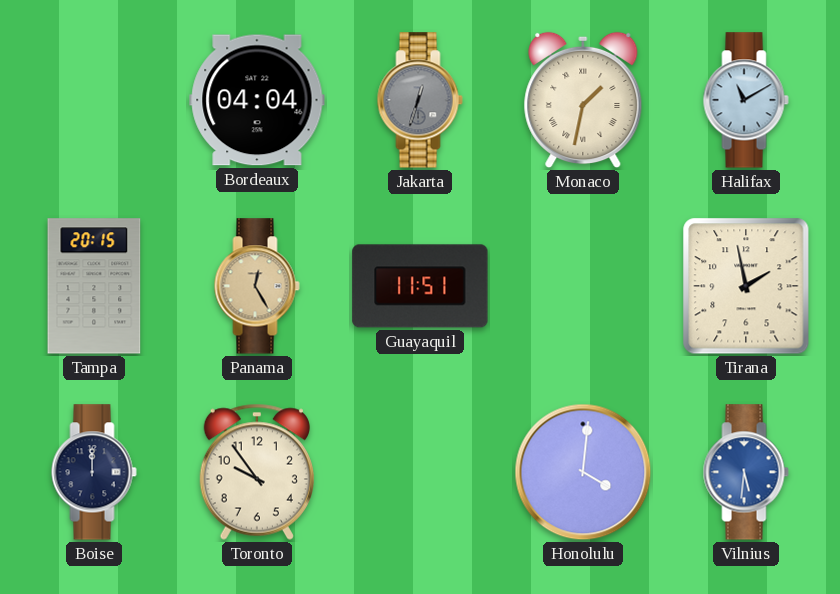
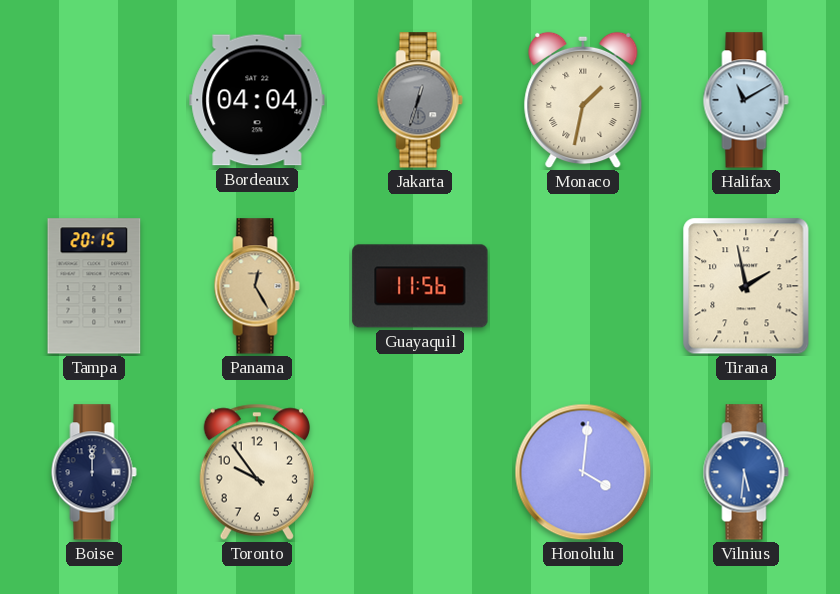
Guayaquil: 11:51 -> 11:56 (420, 286)
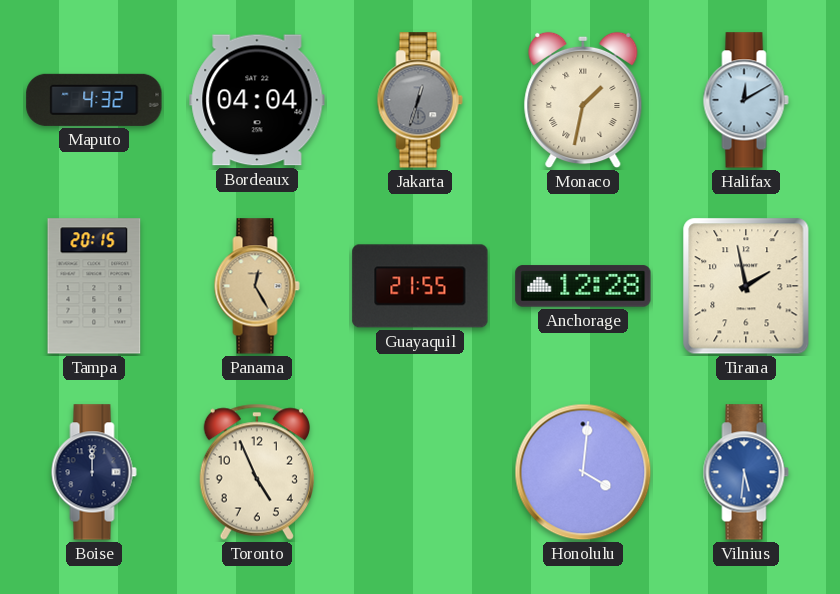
Maputo: none -> 4:32 (94, 100)
Halifax: 11:10 -> 12:10 (746, 100)
Guayaquil: 11:56 -> 21:55 (420, 286)
Anchorage: none -> 12:28 (583, 286)
Toronto: 9:54 -> 4:56 (257, 472)
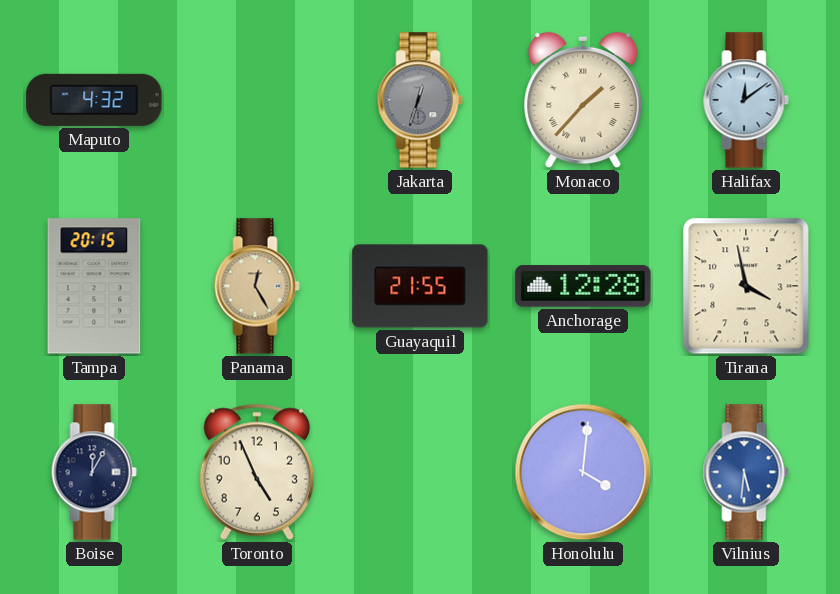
Bordeaux: 04:04 -> none (257, 100)
Monaco: 1:32 -> 1:37 (583, 100)
Halifax: 12:10 -> 12:09 (746, 100)
Tirana: 1:58 -> 3:58 (746, 286)
Boise: 12:00 -> 12:05 (94, 472)
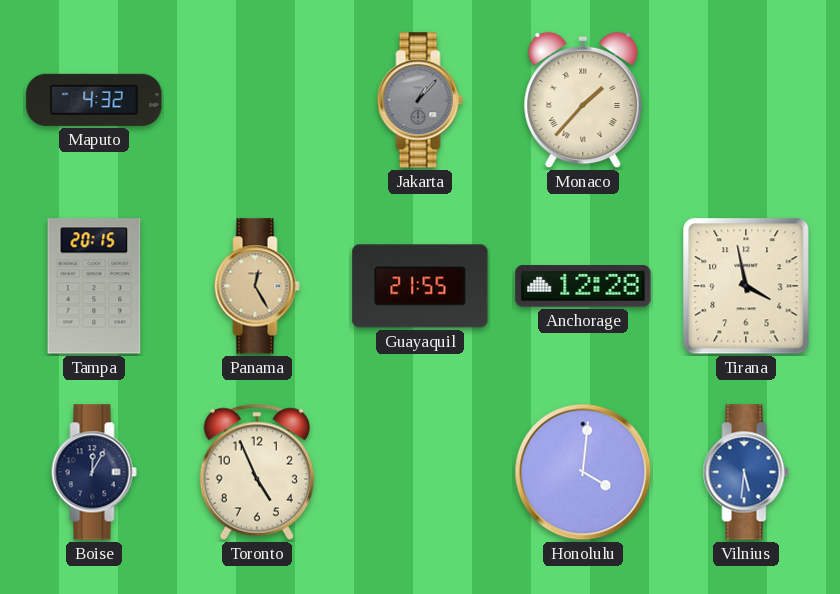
Jakarta: 12:33 -> 1:07 (420, 100)
Halifax: 12:09 -> none (746, 100)
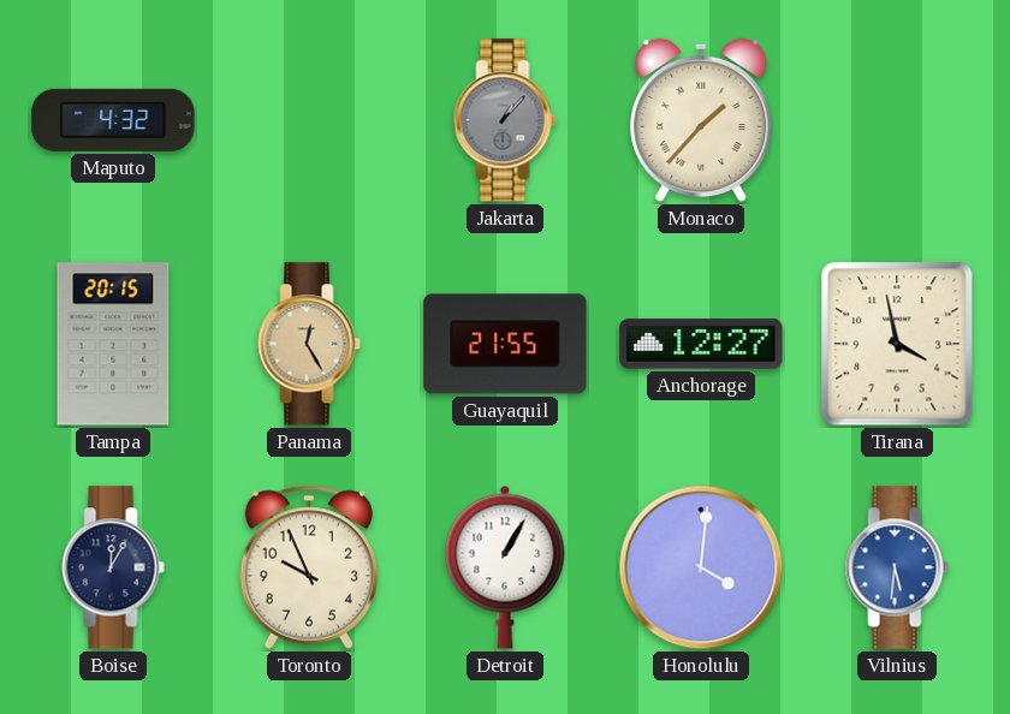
Anchorage: 12:28 -> 12:27 (701, 344)
Toronto: 4:56 -> 9:56 (309, 567)
Detroit: none -> 1:05 (505, 567)
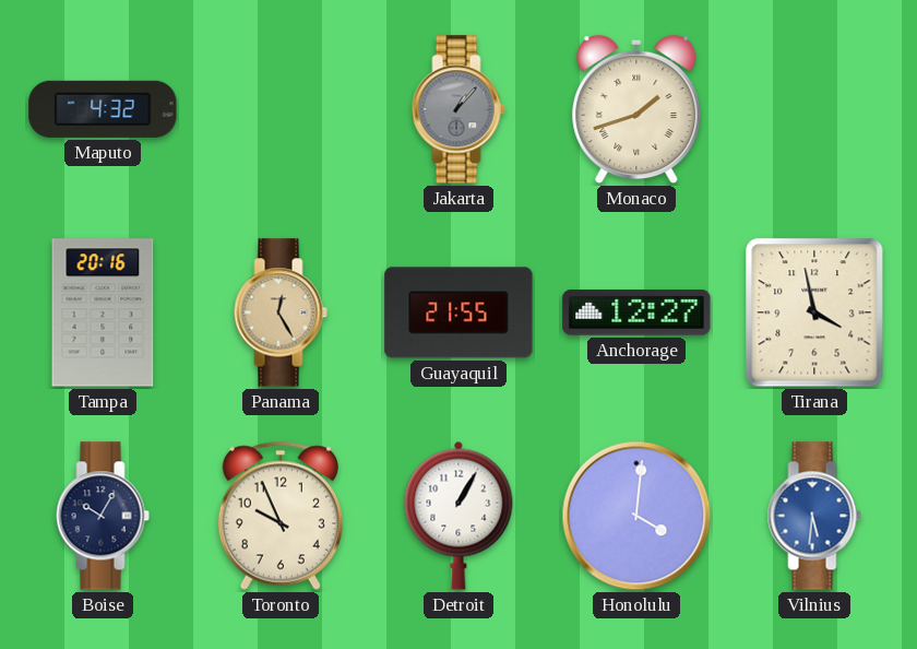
Monaco: 1:37 -> 1:42 (636, 109)
Tampa: 20:15 -> 20:16 (103, 312)
Boise: 12:05 -> 10:05 (103, 516)
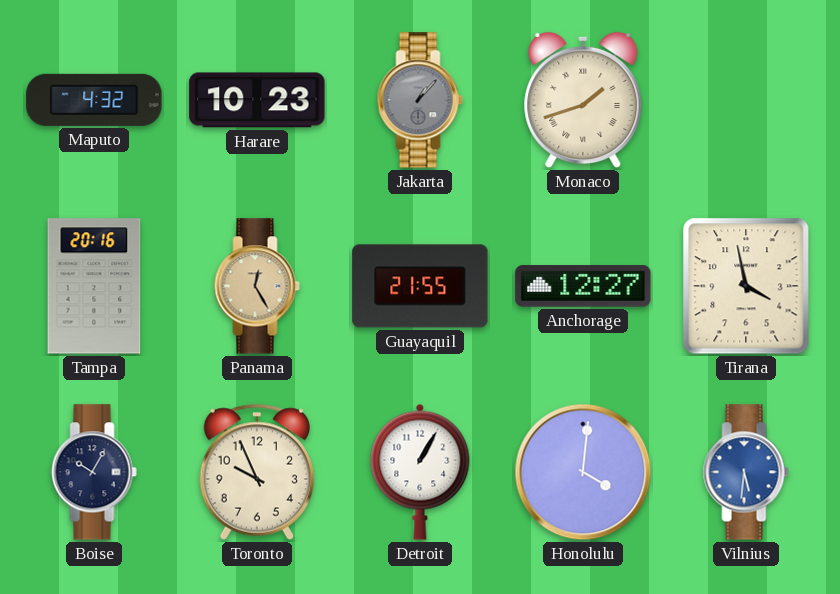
Harare: none -> 10:23 (257, 100)
